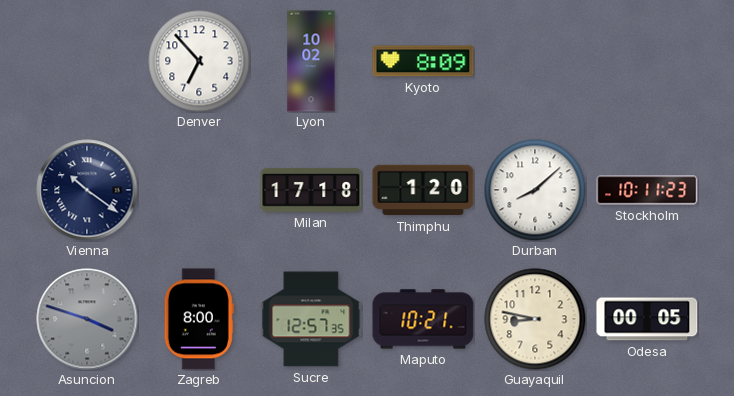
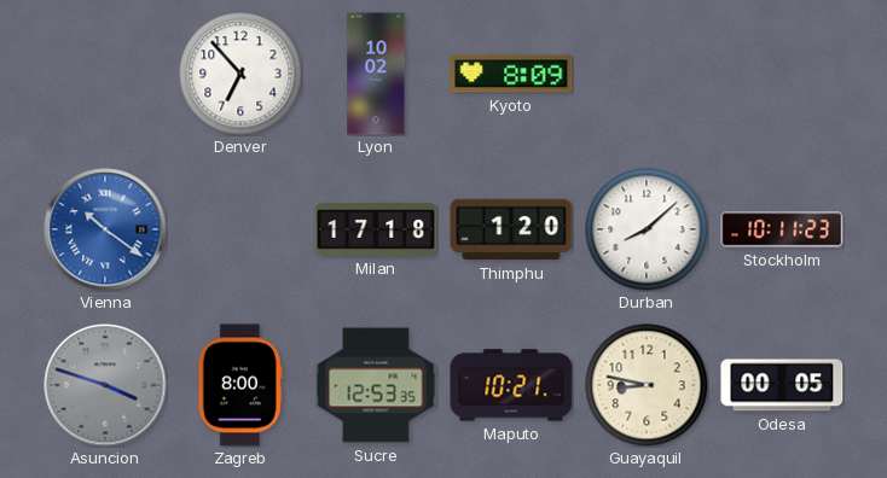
Vienna dial: navy -> blue (105, 229)
Sucre: 12:57 -> 12:53 (376, 385)
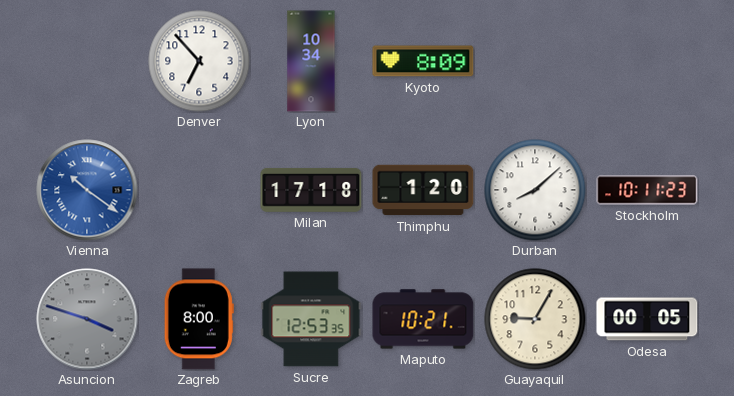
Lyon: 10:02 -> 10:34 (311, 61)
Guayaquil: 8:47 -> 9:05 (535, 319)
